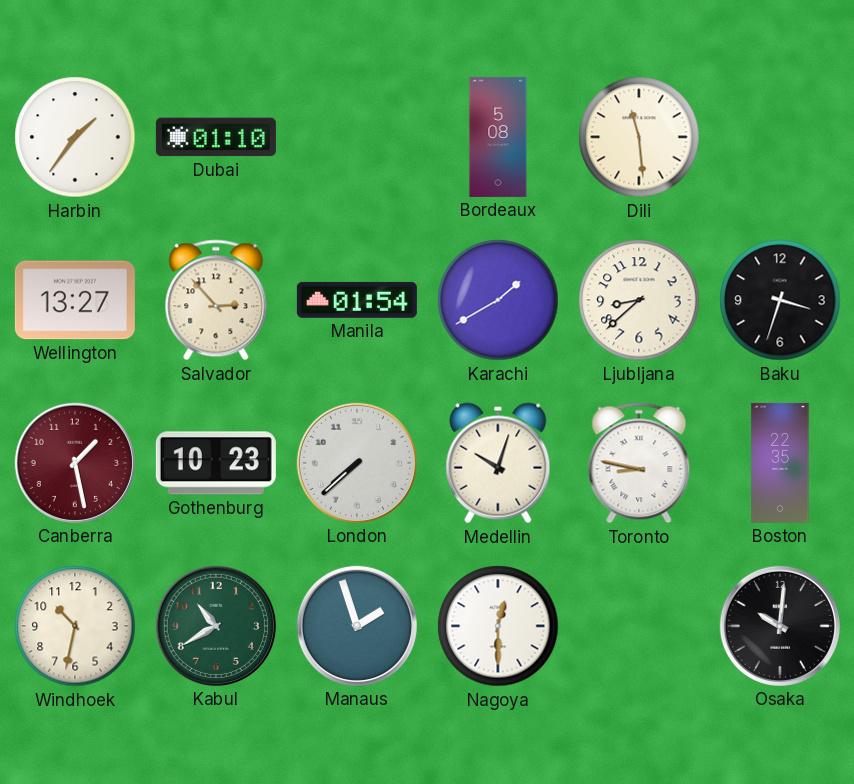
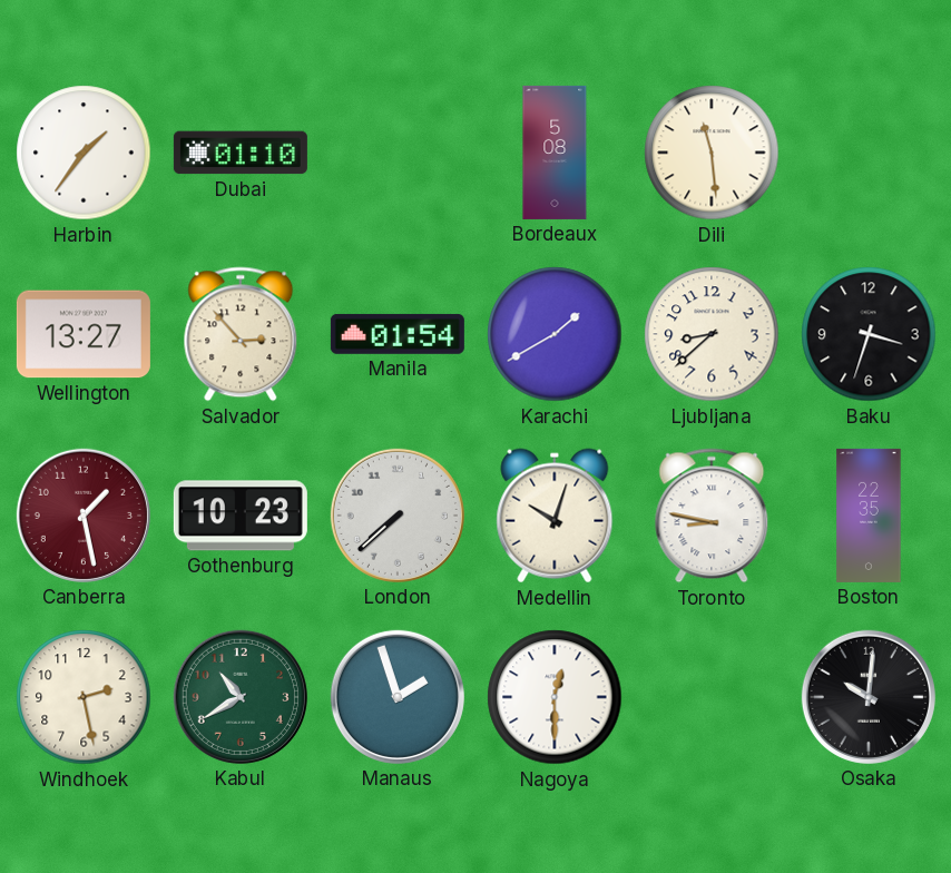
Windhoek: 10:32 -> 2:28 (84, 697)
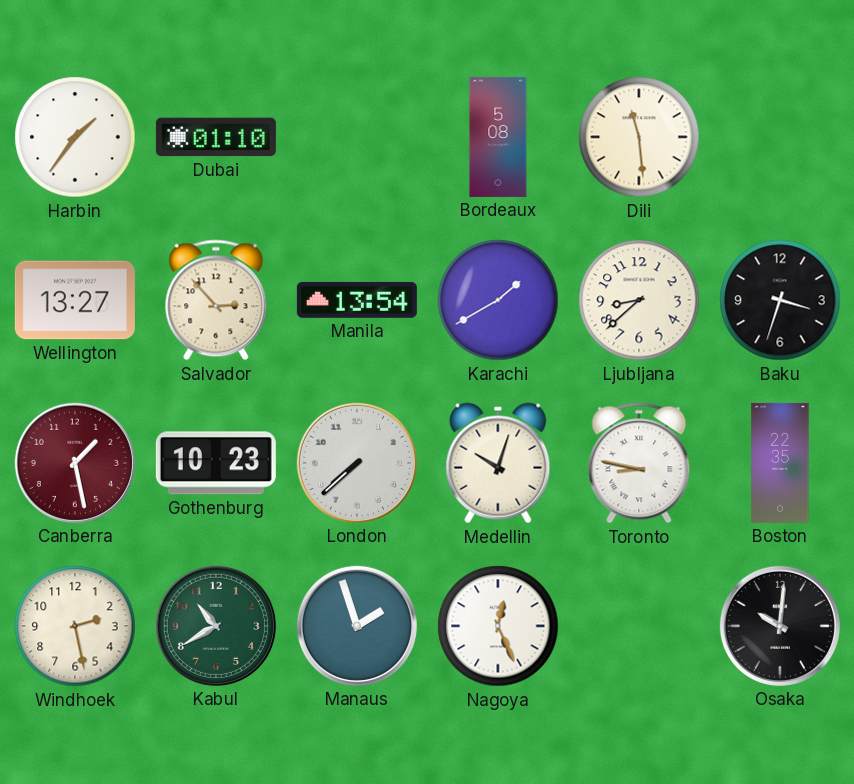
Manila: 01:54 -> 13:54 (357, 300)
Nagoya: 12:30 -> 12:26 (498, 626)
